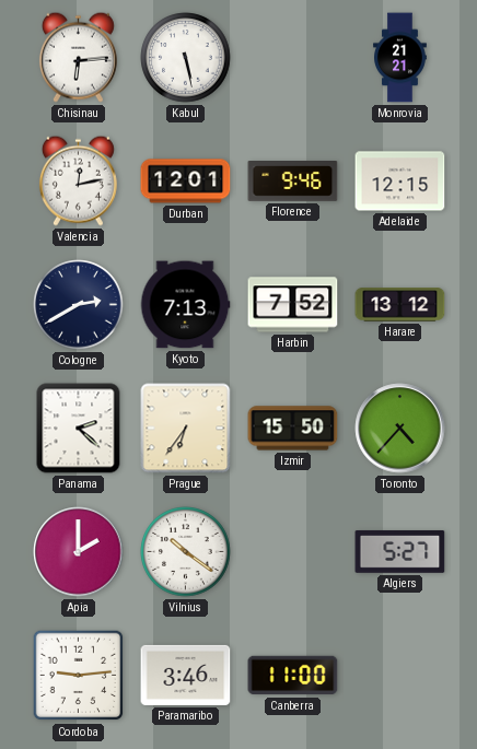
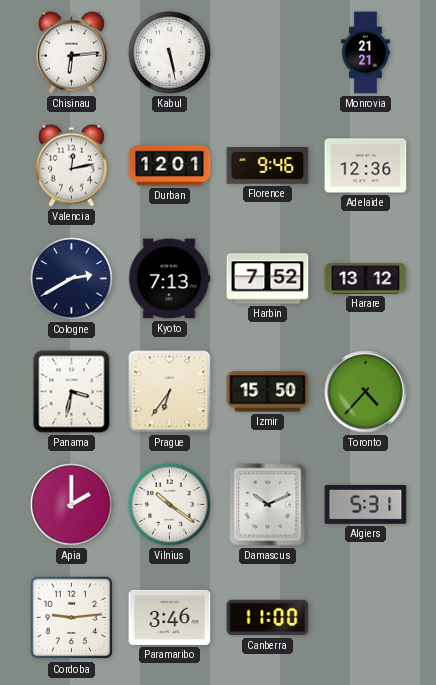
Adelaide: 12:15 -> 12:36 (366, 166)
Panama: 2:22 -> 3:32 (72, 392)
Damascus: none -> 10:11 (268, 505)
Algiers: 5:27 -> 5:31 (366, 505)
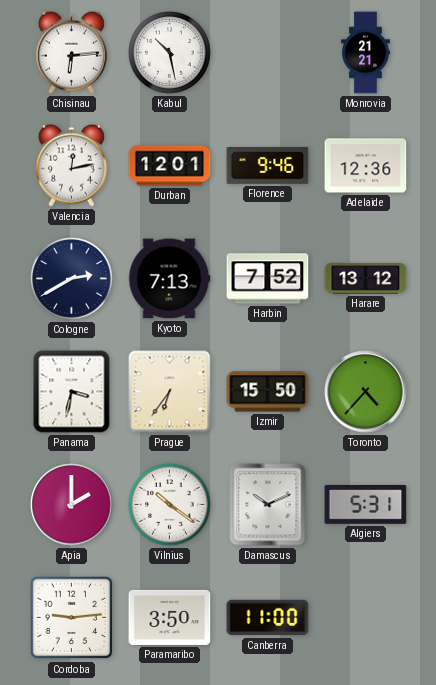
Kabul: 5:28 -> 10:28 (170, 53)
Paramaribo: 3:46 -> 3:50 (170, 617)
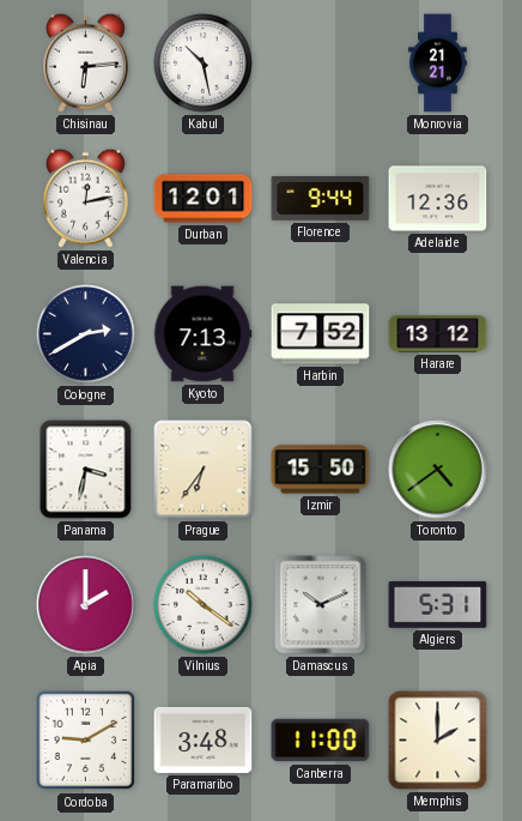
Florence: 9:46 -> 9:44 (321, 199)
Toronto: 4:37 -> 4:39 (438, 470)
Cordoba: 9:14 -> 9:10 (86, 741)
Paramaribo: 3:50 -> 3:48 (204, 739)
Memphis: none -> 2:00 (438, 741)
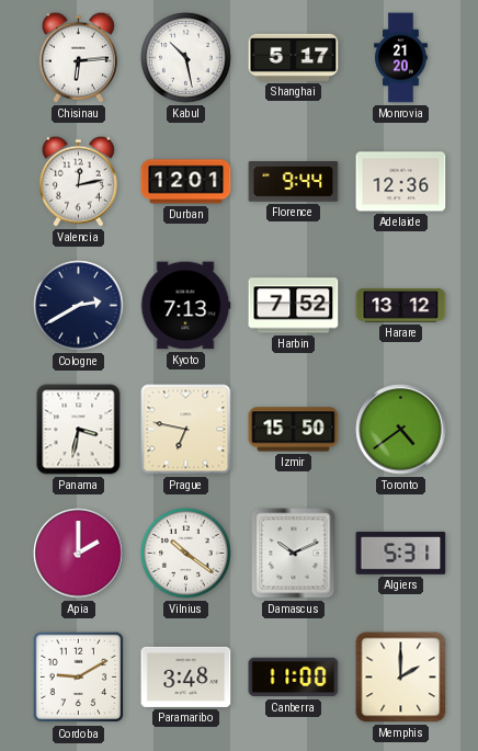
Shanghai: none -> 5:17 (294, 57)
Monrovia: 21:21 -> 21:20 (401, 58)
Prague: 6:36 -> 6:47 (186, 430)
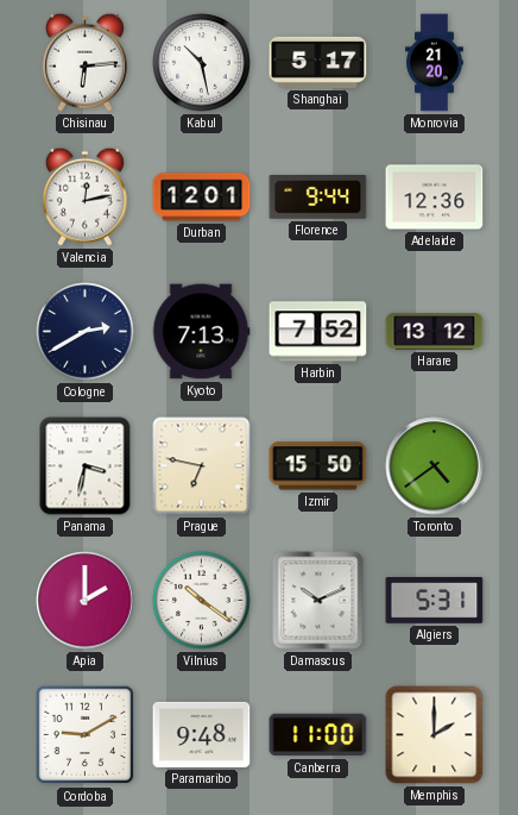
Paramaribo: 3:48 -> 9:48 (202, 734)
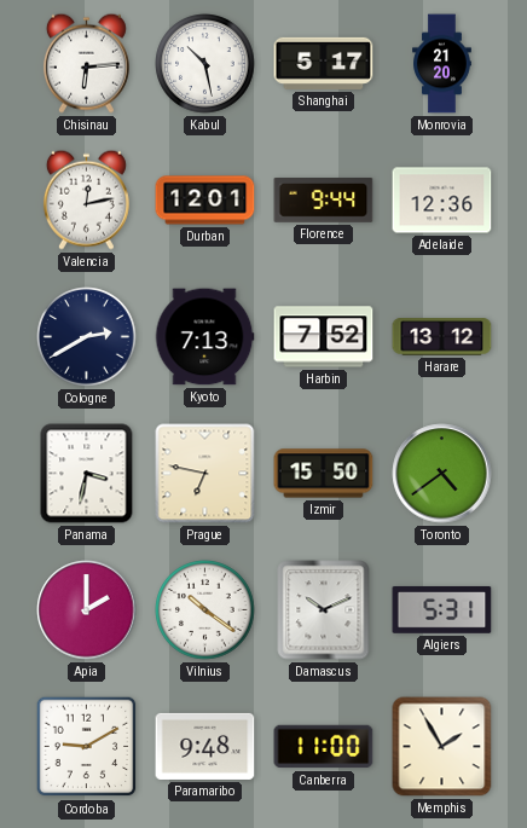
Memphis: 2:00 -> 1:55 (442, 747)
